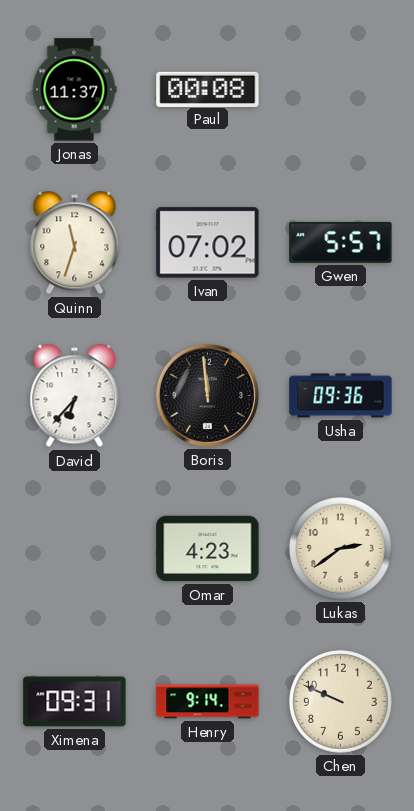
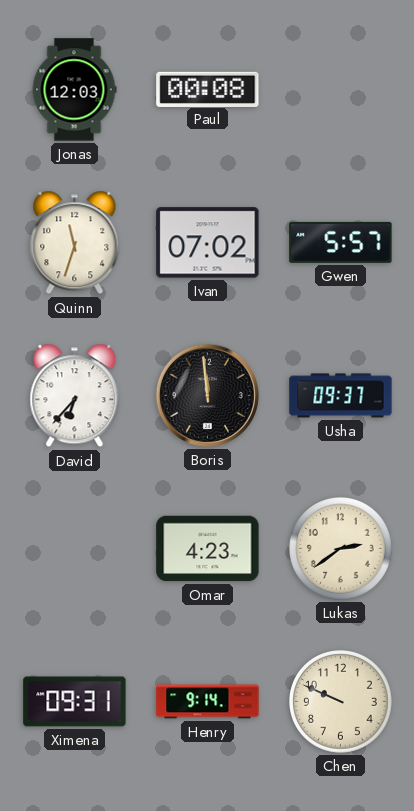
Jonas: 11:37 -> 12:03 (74, 90)
Usha: 09:36 -> 09:37 (341, 396)
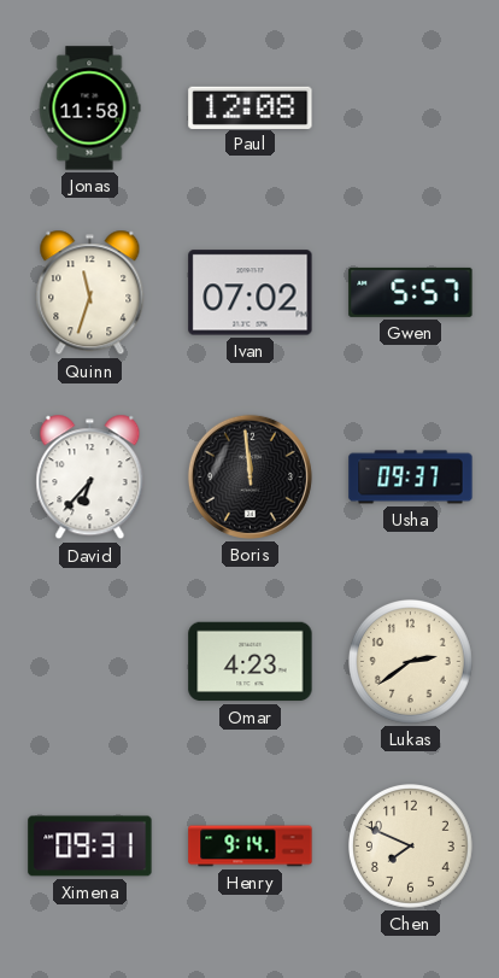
Jonas: 12:03 -> 11:58 (89, 109)
Paul: 00:08 -> 12:08 (251, 107)
Chen: 9:49 -> 7:49 (411, 847)
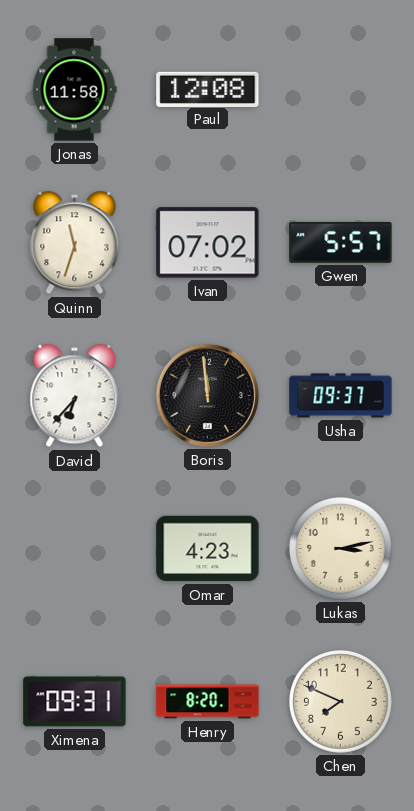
Lukas: 2:39 -> 3:13 (341, 549)
Henry: 9:14 -> 8:20 (208, 702)
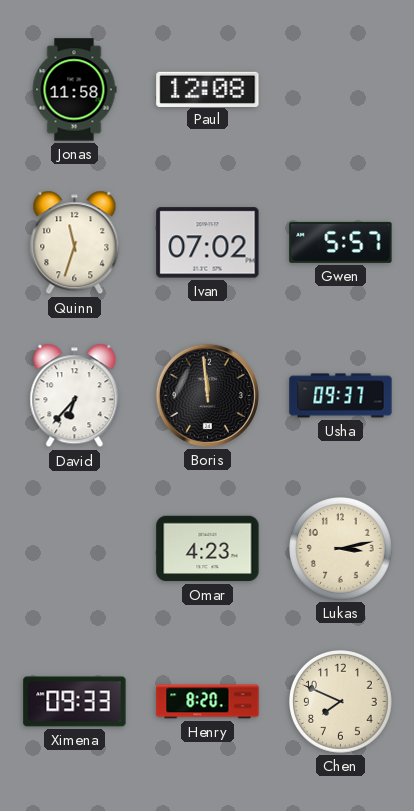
Ximena: 09:31 -> 09:33 (75, 702)
